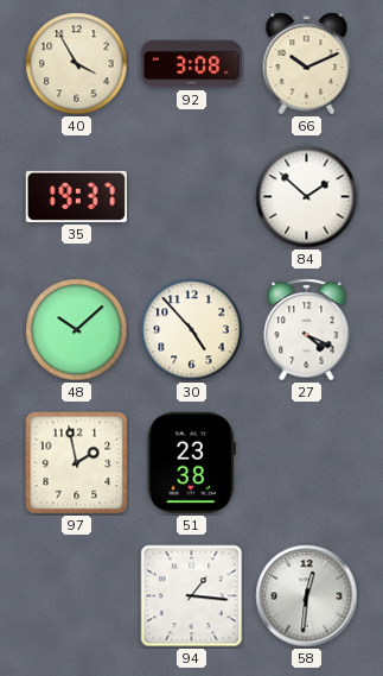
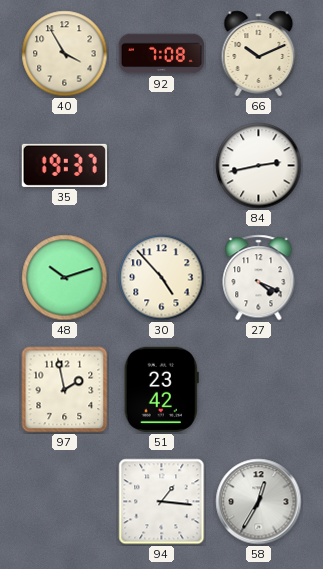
92: 3:08 -> 7:08 (161, 54)
84: 1:52 -> 2:43 (259, 166)
48: 10:08 -> 10:12 (65, 278)
51: 23:38 -> 23:42 (161, 389)
58: 12:31 -> 12:35 (259, 502)
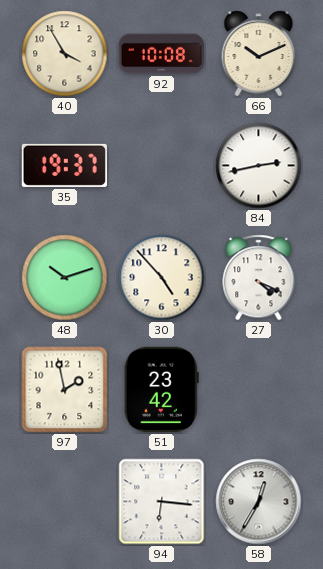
92: 7:08 -> 10:08 (161, 54)
94: 1:16 -> 6:16 (162, 502)
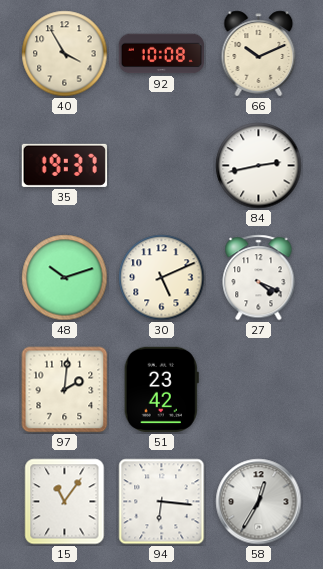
30: 4:53 -> 5:11 (162, 278)
97: 1:58 -> 2:01 (65, 390)
15: none -> 11:06 (65, 502)
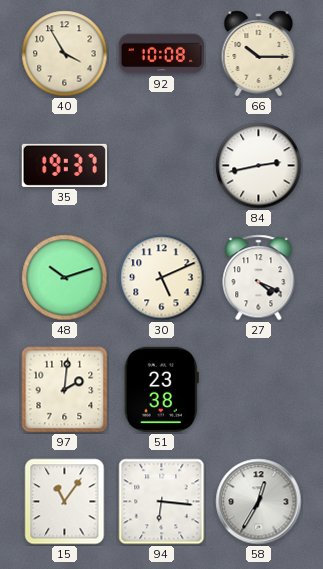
66: 10:11 -> 10:15 (259, 54)
51: 23:42 -> 23:38 (161, 389)
